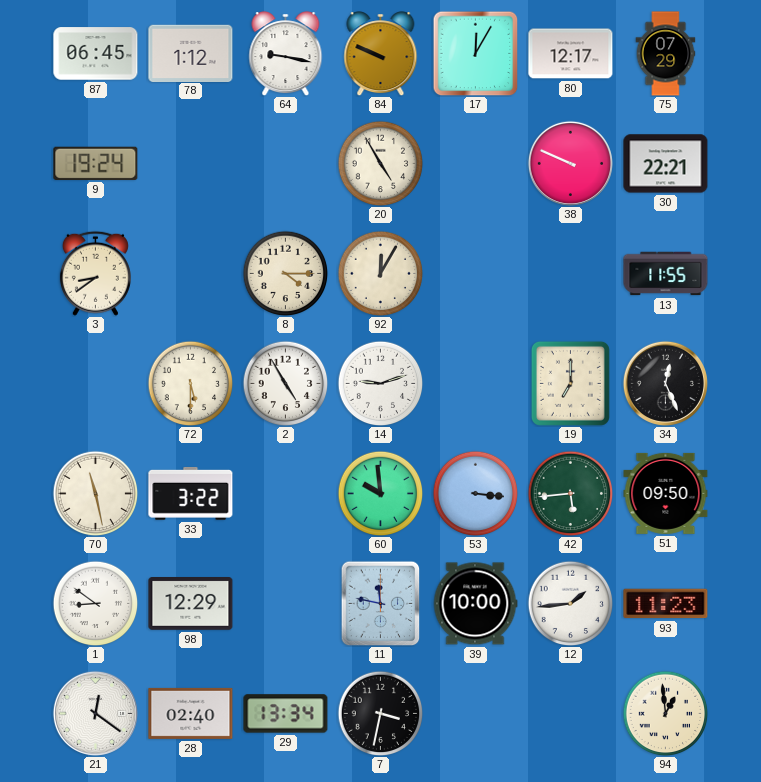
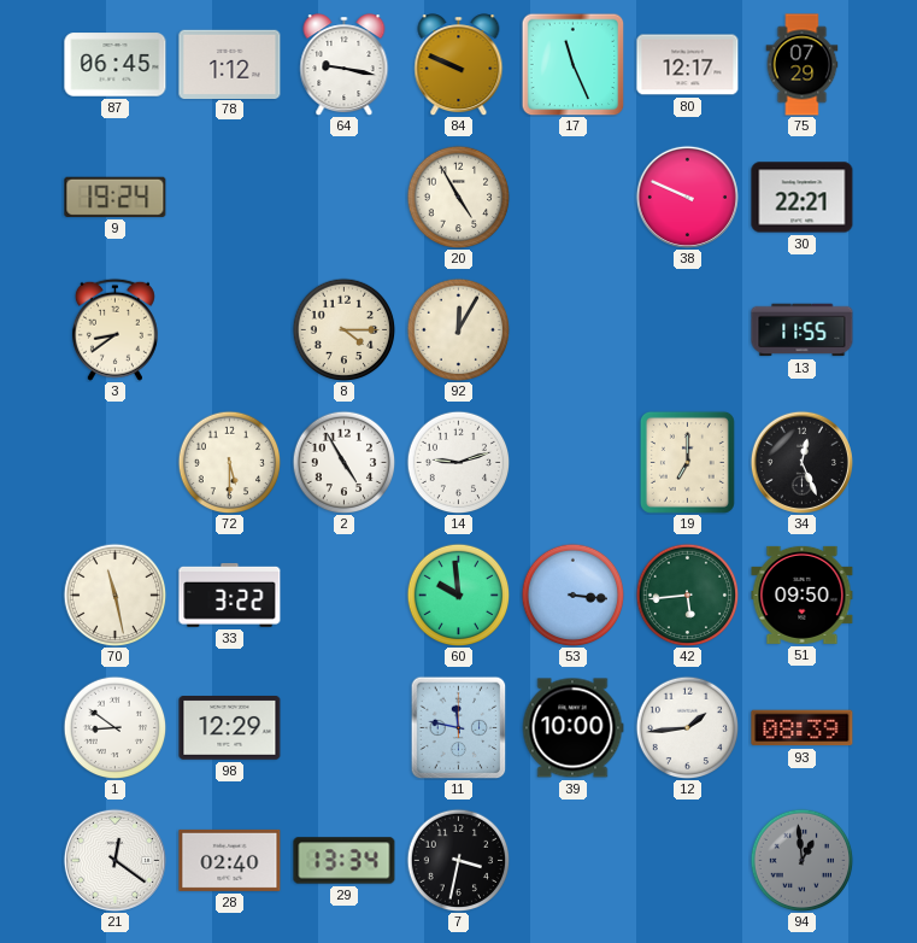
17: 12:05 -> 11:26 (572, 64)
93: 11:23 -> 08:39 (803, 728)
94 dial: cream -> grey (801, 860)
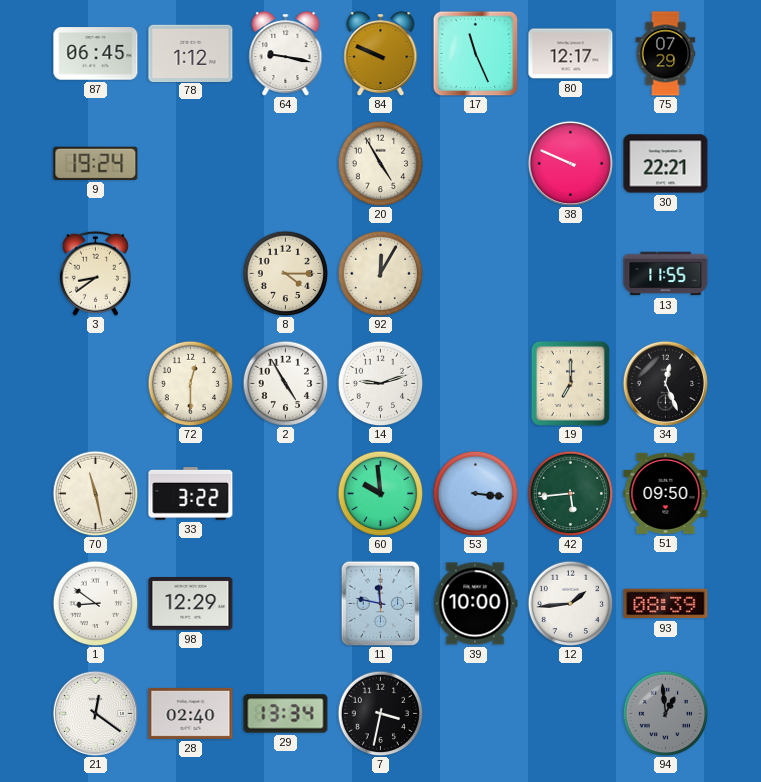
72: 5:30 -> 12:30 (190, 383)
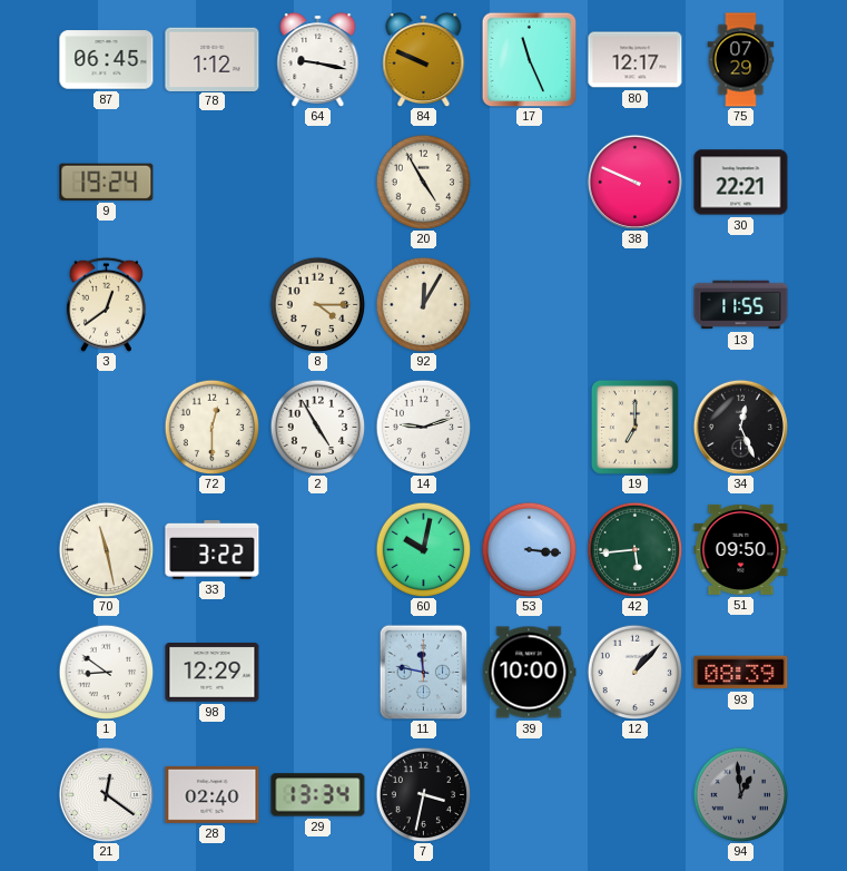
3: 8:39 -> 12:39 (106, 304)
60: 9:59 -> 10:02 (423, 549)
12: 1:44 -> 1:07 (634, 672)
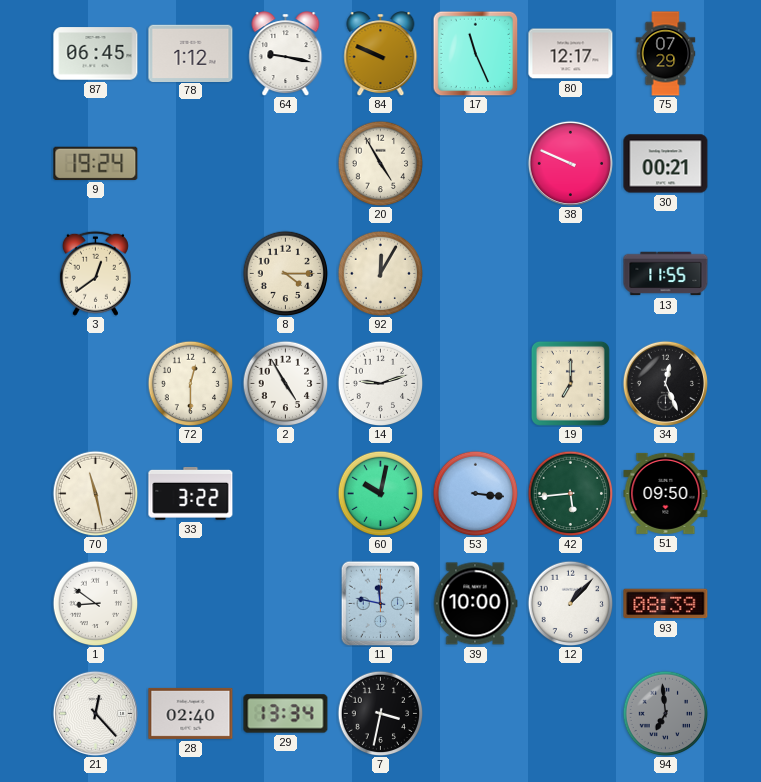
30: 22:21 -> 00:21 (666, 164)
98: 12:29 -> none (213, 673)
21: 12:21 -> 12:23 (95, 713)
94: 12:59 -> 6:59 (665, 713)
